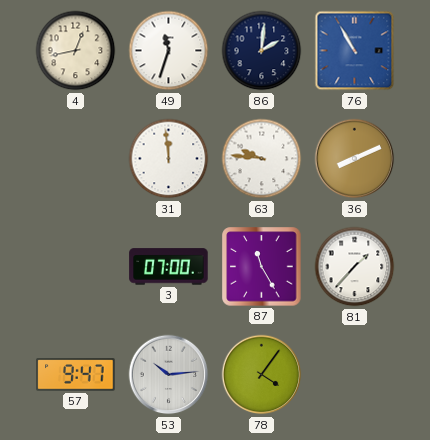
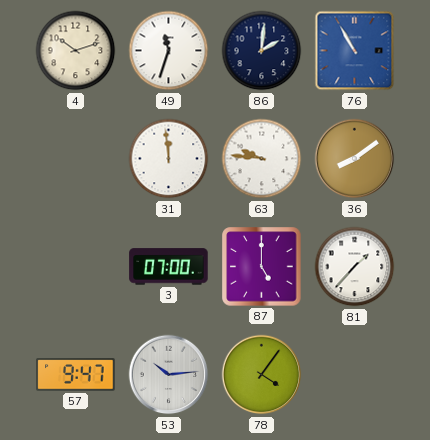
4: 12:43 -> 10:12 (76, 51)
36: 8:11 -> 8:09 (355, 159)
87: 11:25 -> 5:00 (262, 267)
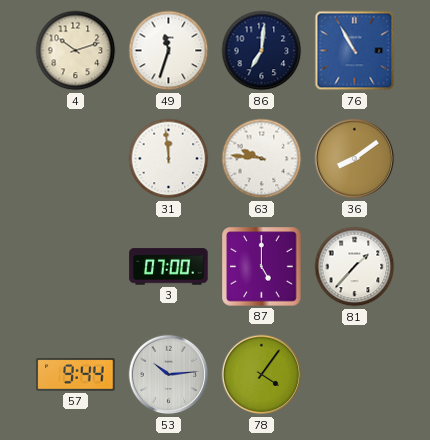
86: 2:01 -> 7:01 (262, 51)
57: 9:47 -> 9:44 (76, 375)
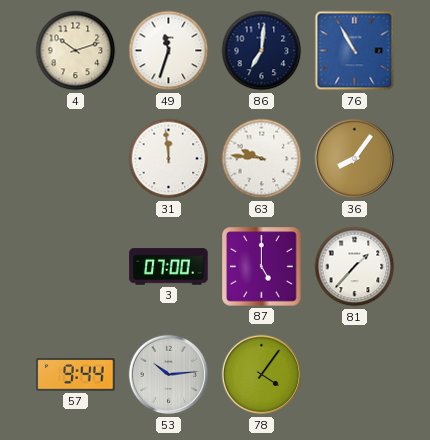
36: 8:09 -> 8:06 (355, 159)
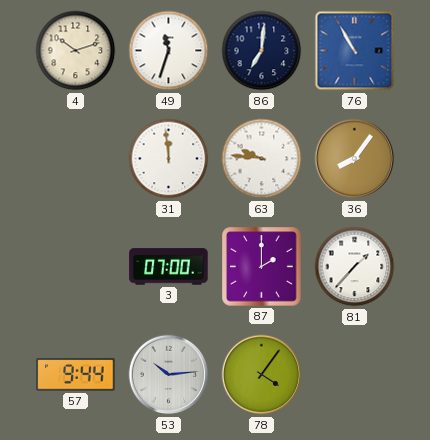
87: 5:00 -> 2:00 (262, 267)
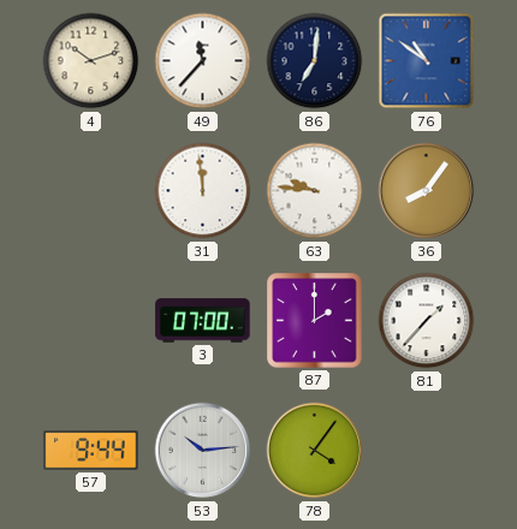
49: 11:33 -> 11:37 (203, 61)
76: 10:55 -> 10:51 (427, 61)
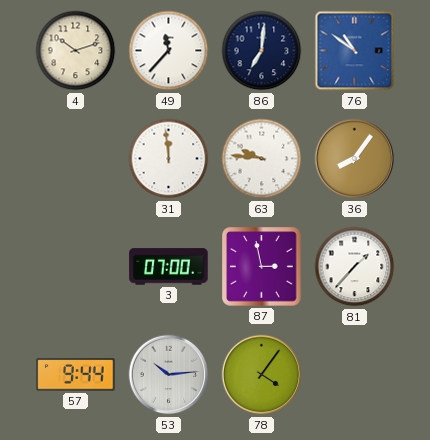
87: 2:00 -> 2:58 (262, 267)
